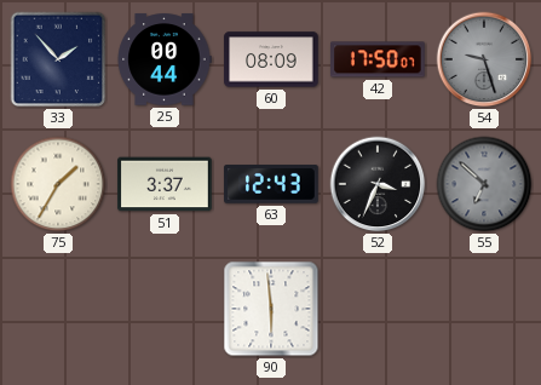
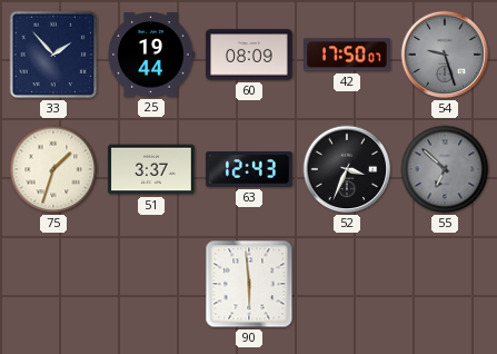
25: 00:44 -> 19:44 (151, 55)
75: 1:35 -> 1:33 (53, 169)
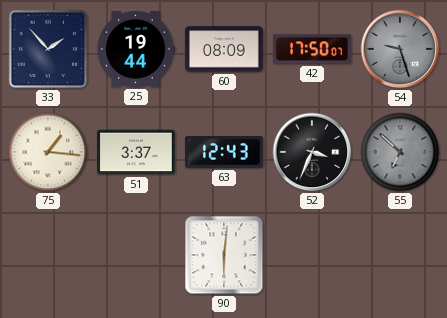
75: 1:33 -> 1:16 (48, 152)
90: 5:59 -> 6:01 (224, 255)
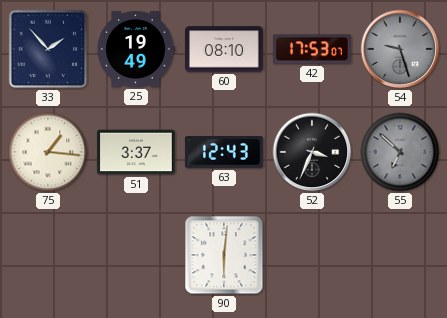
25: 19:44 -> 19:49 (136, 49)
60: 08:09 -> 08:10 (224, 49)
42: 17:50 -> 17:53 (313, 49)
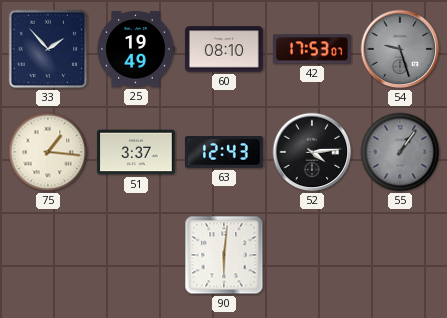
52: 3:34 -> 4:14 (312, 152)
55: 6:52 -> 1:06 (400, 152)
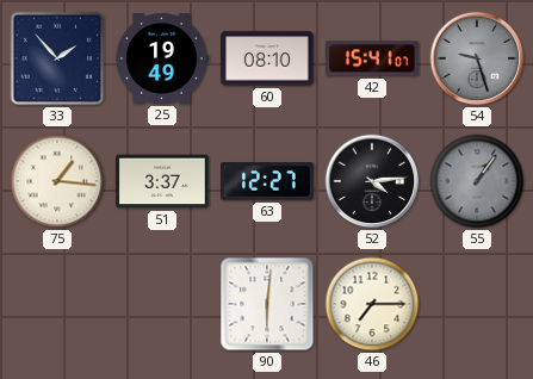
42: 17:53 -> 15:41 (373, 58)
63: 12:43 -> 12:27 (267, 181)
46: none -> 7:15 (372, 304)
